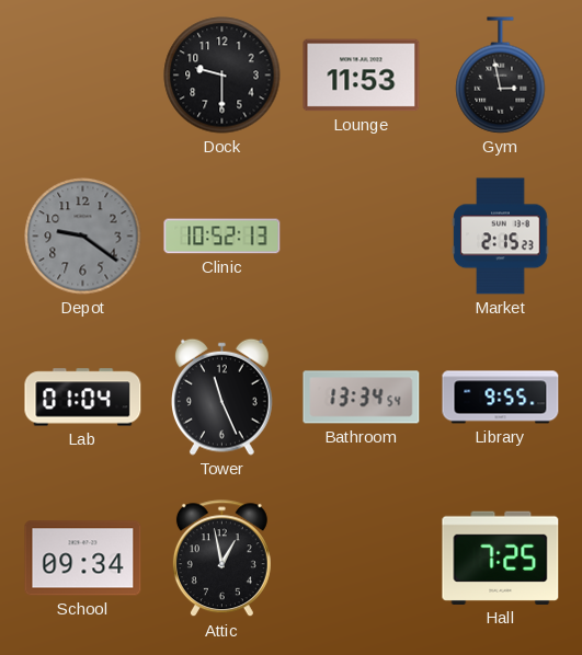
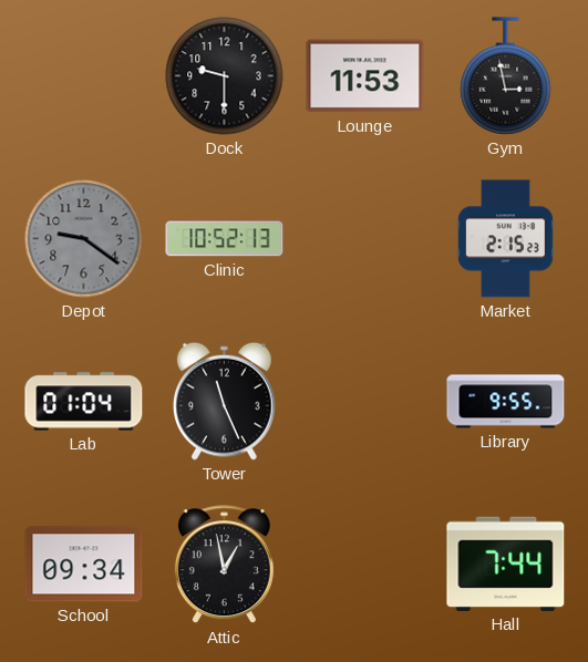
Bathroom: 13:34 -> none (362, 398)
Hall: 7:25 -> 7:44 (506, 563)
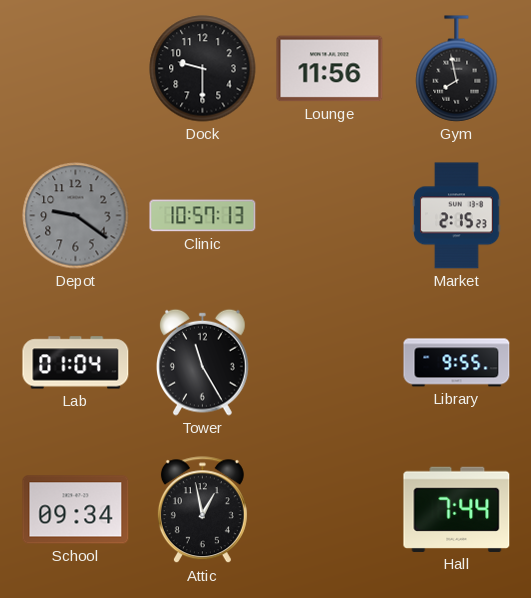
Lounge: 11:53 -> 11:56 (330, 69)
Gym: 2:58 -> 7:58 (457, 69)
Clinic: 10:52 -> 10:57 (203, 216)
Tower: 11:26 -> 11:25 (203, 362)
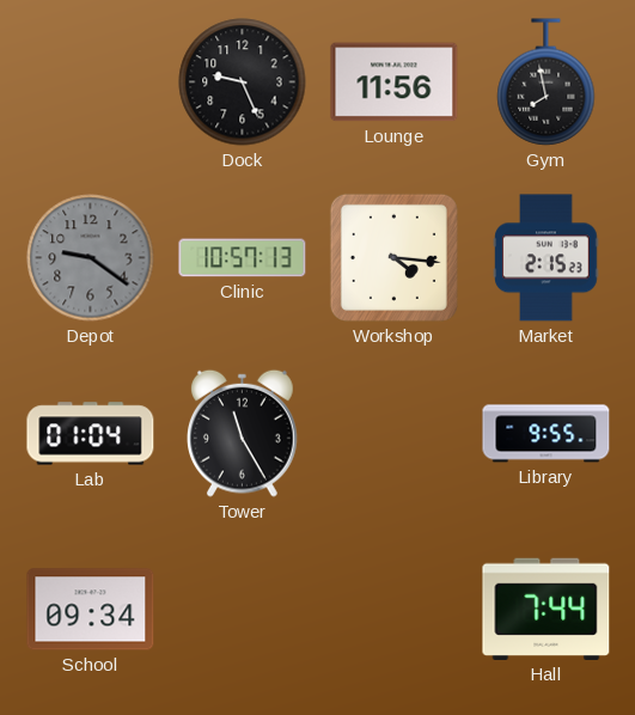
Dock: 9:30 -> 9:26 (243, 82)
Workshop: none -> 4:16 (393, 257)
Attic: 12:58 -> none (202, 510)
